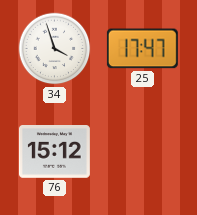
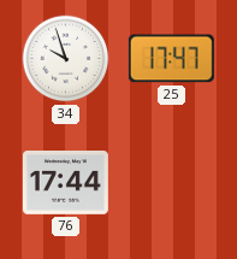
34: 3:57 -> 9:57 (66, 59)
76: 15:12 -> 17:44 (65, 183)
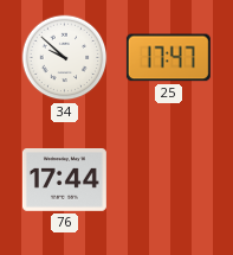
34: 9:57 -> 9:52 (65, 58)
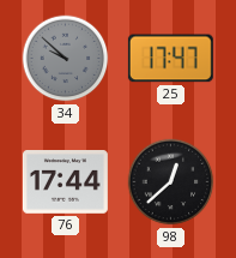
34 dial: white -> grey (66, 59)
98: none -> 12:38 (171, 182)
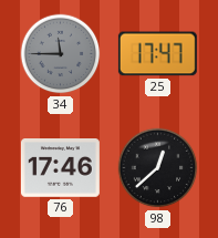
34: 9:52 -> 11:45 (61, 54)
76: 17:44 -> 17:46 (60, 168)
